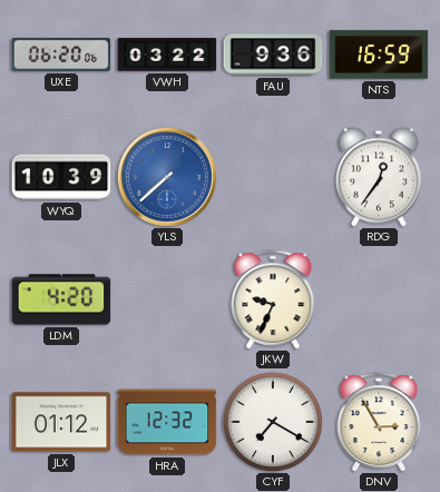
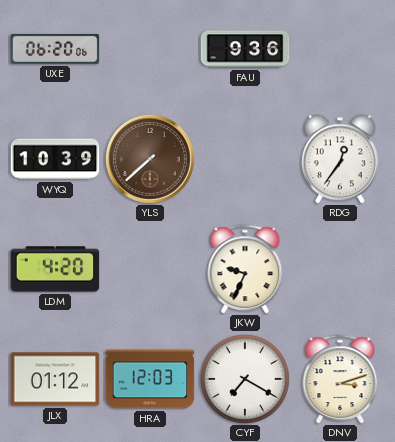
VWH: 03:22 -> none (167, 55)
NTS: 16:59 -> none (379, 55)
YLS dial: blue -> brown (150, 159)
HRA: 12:32 -> 12:03 (150, 379)
DNV: 2:55 -> 3:12 (340, 379)
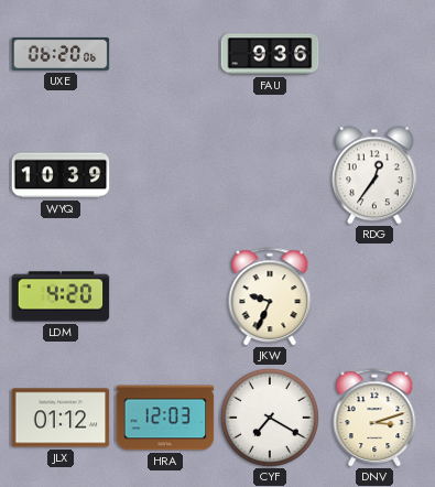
YLS: 7:38 -> none (150, 159)
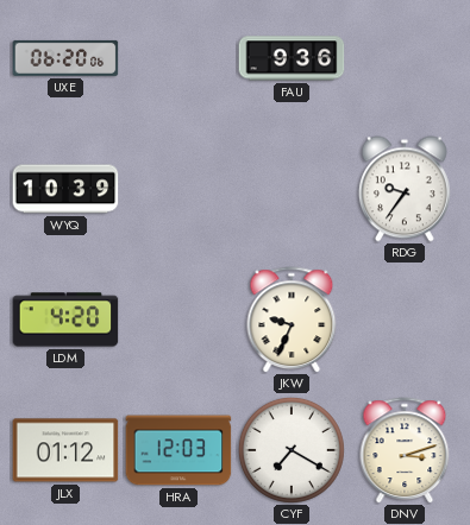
RDG: 12:36 -> 9:36 (405, 189)
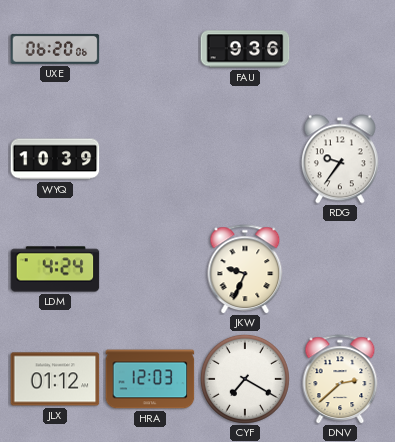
LDM: 4:20 -> 4:24 (55, 269)
DNV: 3:12 -> 2:38 (340, 379)
